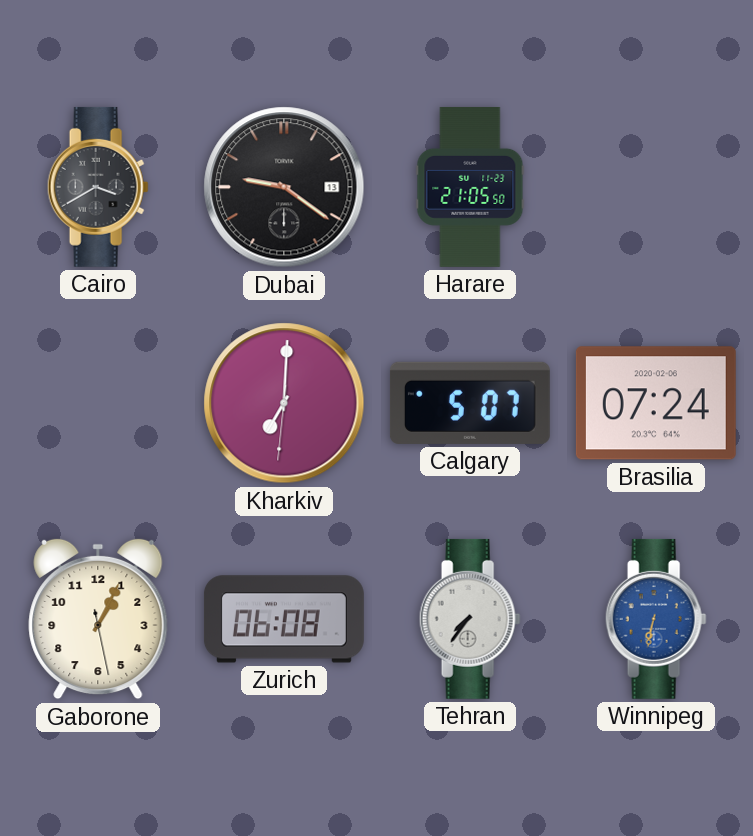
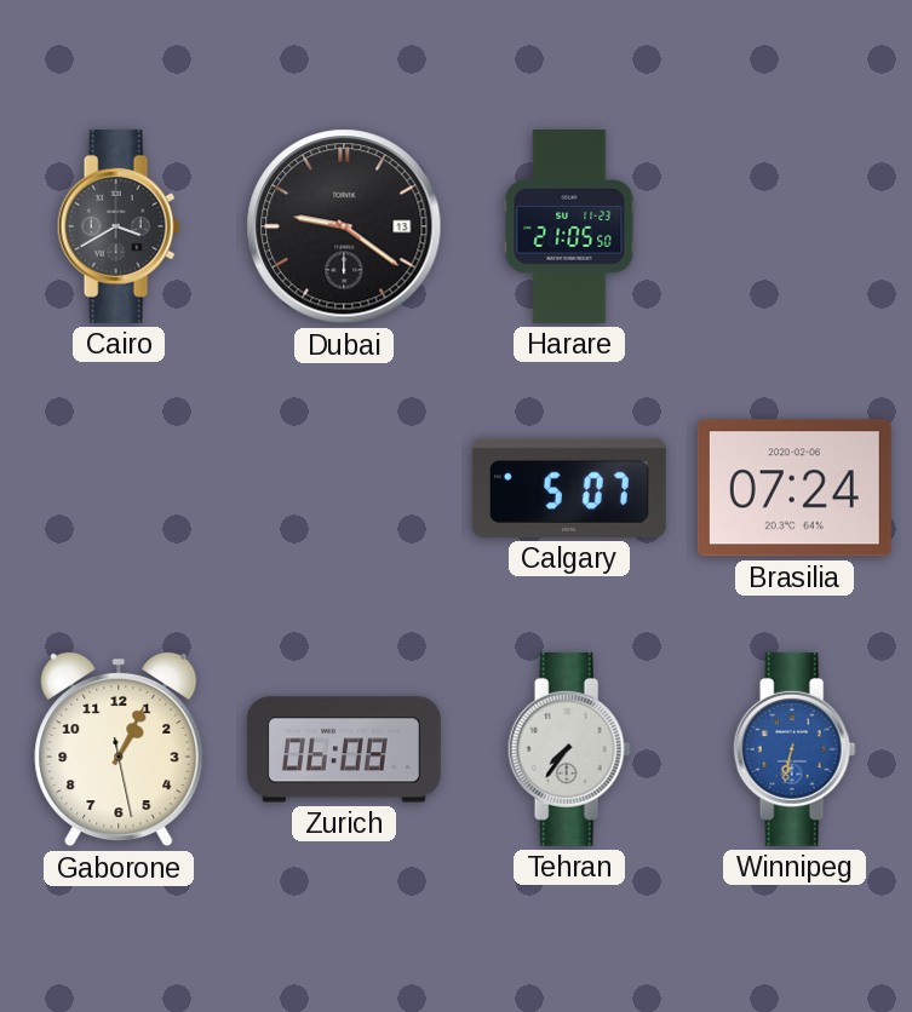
Kharkiv: 7:00 -> none (284, 403)
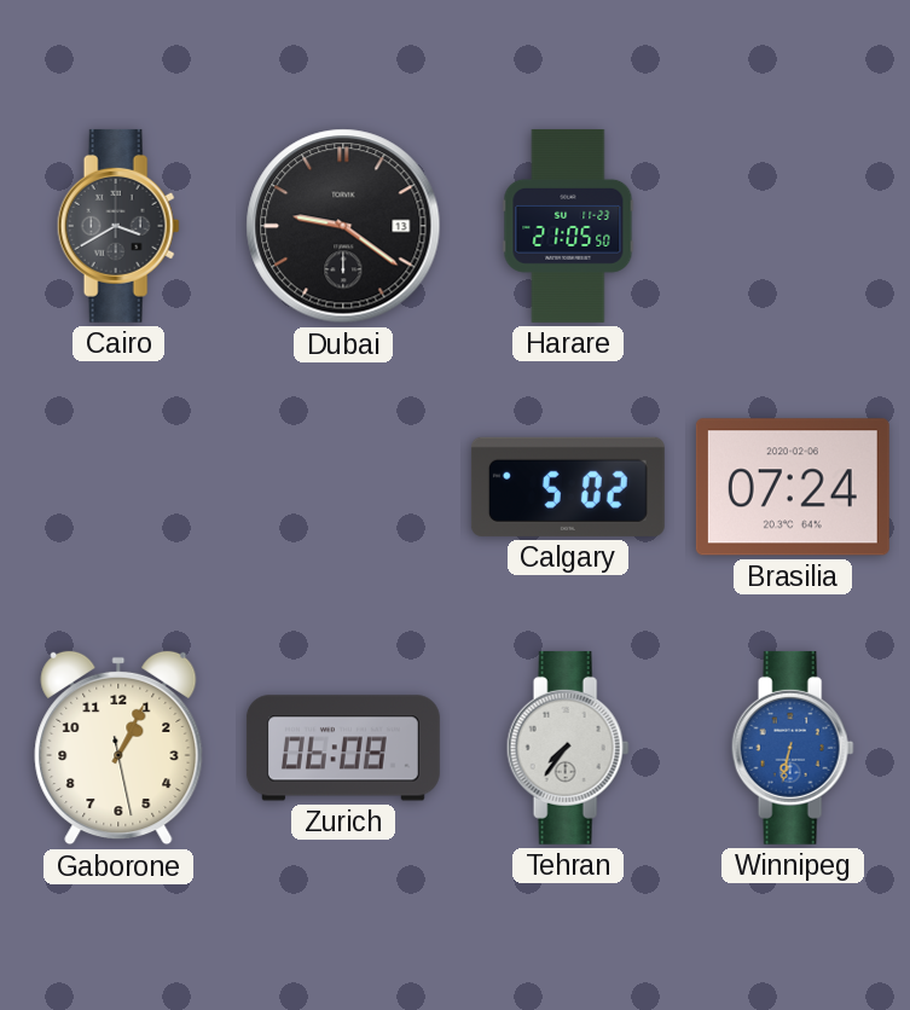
Calgary: 5:07 -> 5:02 (568, 487)
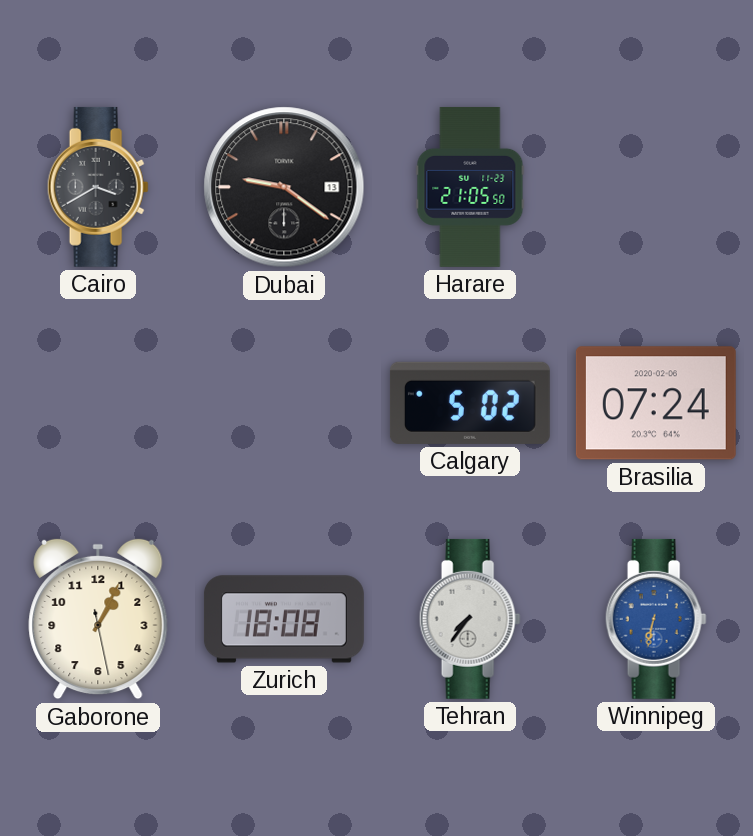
Zurich: 06:08 -> 18:08 (284, 619)
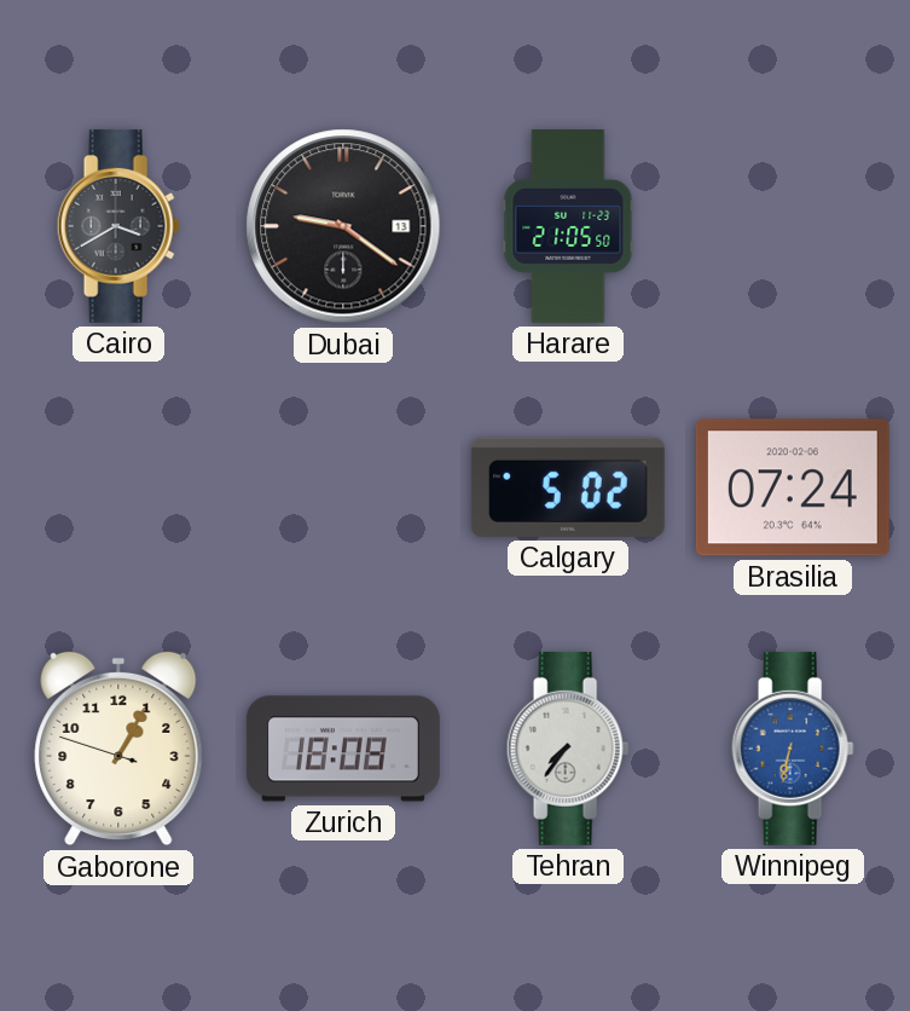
Gaborone: 1:04:28 -> 1:04:48 (118, 749)
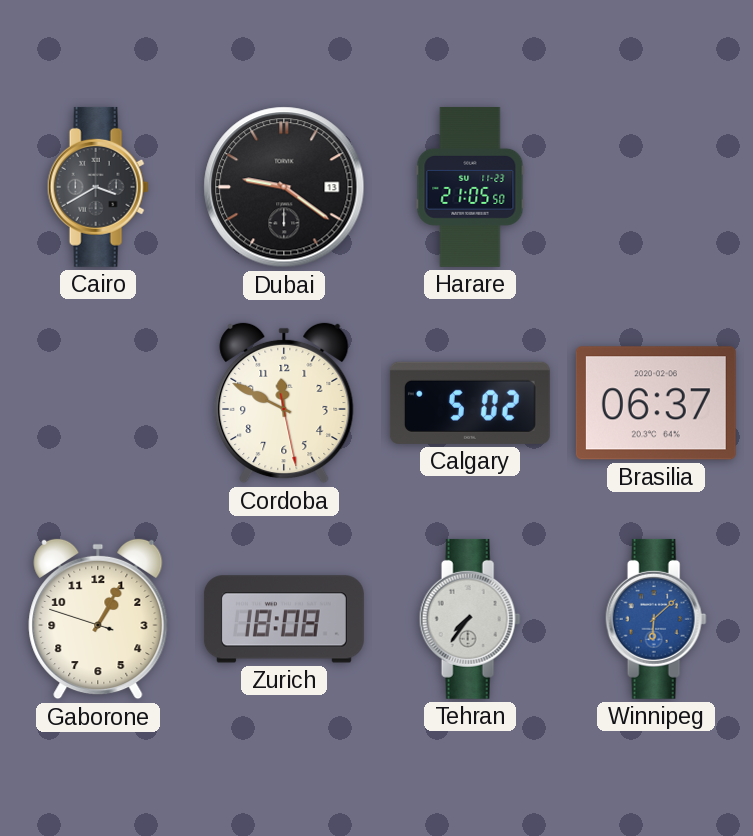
Cordoba: none -> 11:49 (284, 403)
Brasilia: 07:24 -> 06:37 (656, 403)
Winnipeg: 6:32 -> 6:08 (656, 619)
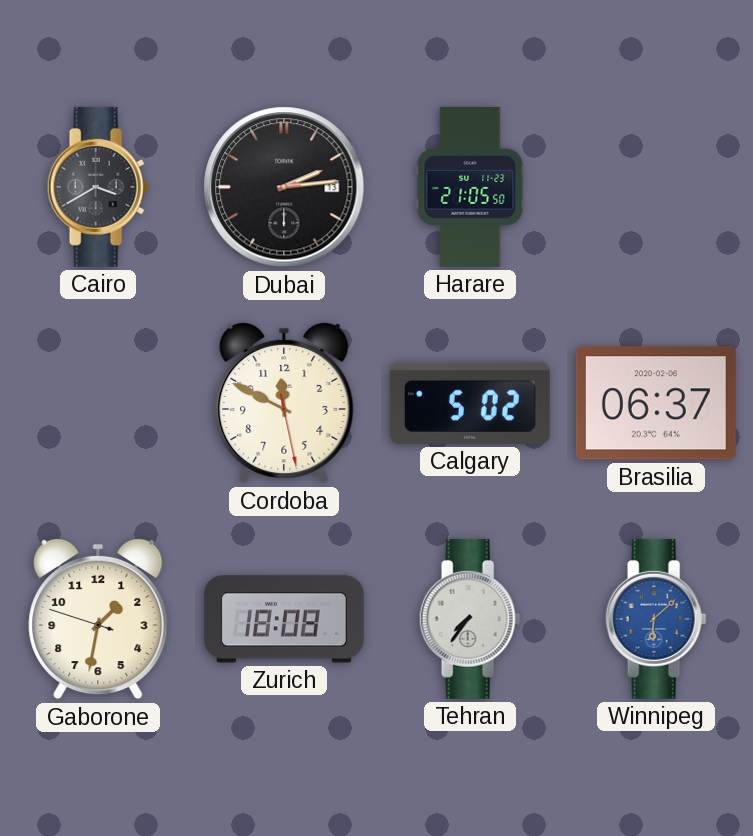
Dubai: 9:21 -> 2:14 (284, 187)
Gaborone: 1:04 -> 1:31 (98, 619)
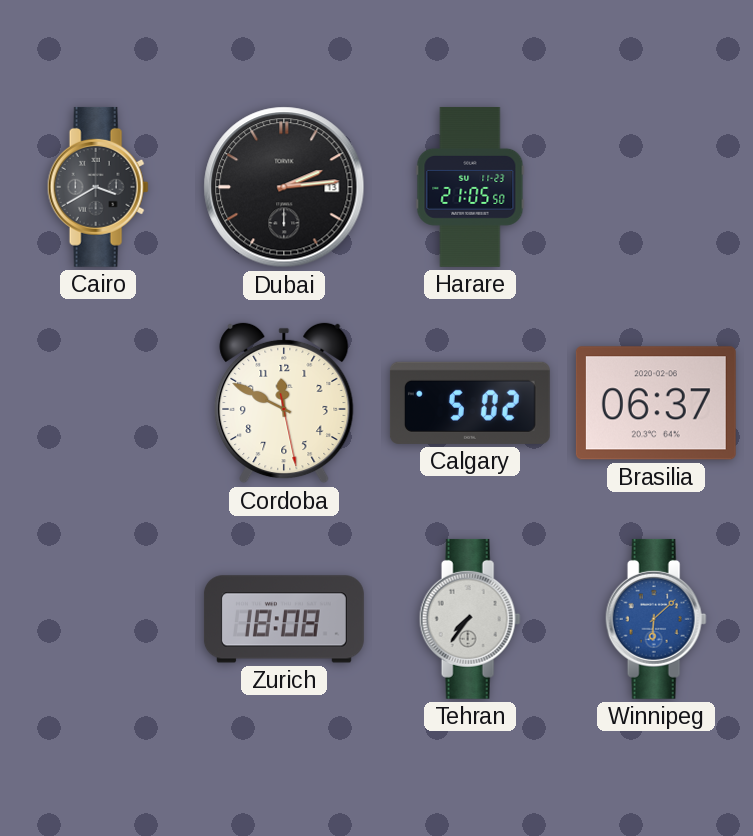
Gaborone: 1:31 -> none (98, 619)
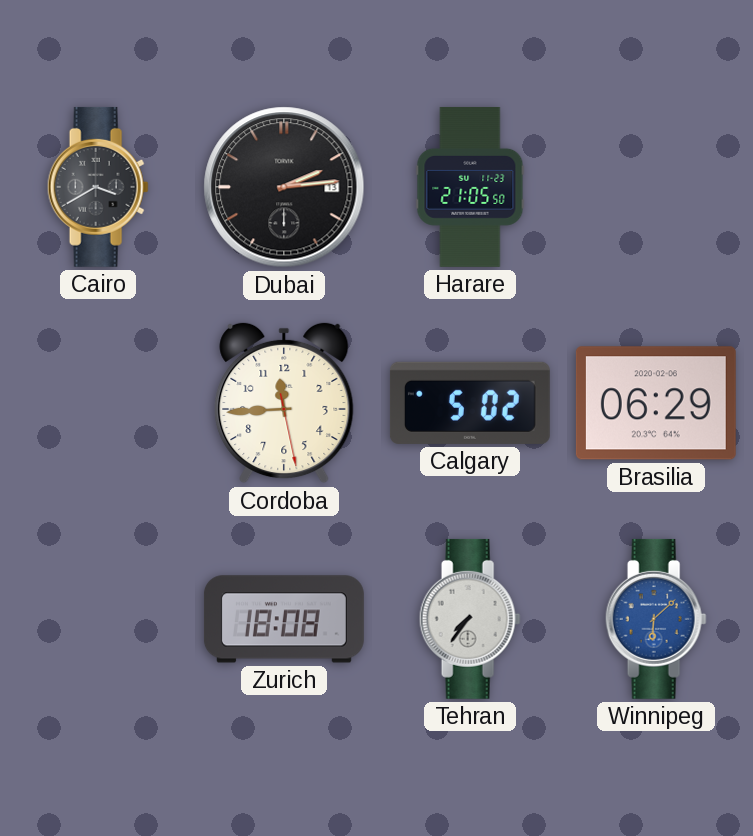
Cordoba: 11:49 -> 11:44 (284, 403)
Brasilia: 06:37 -> 06:29 (656, 403)
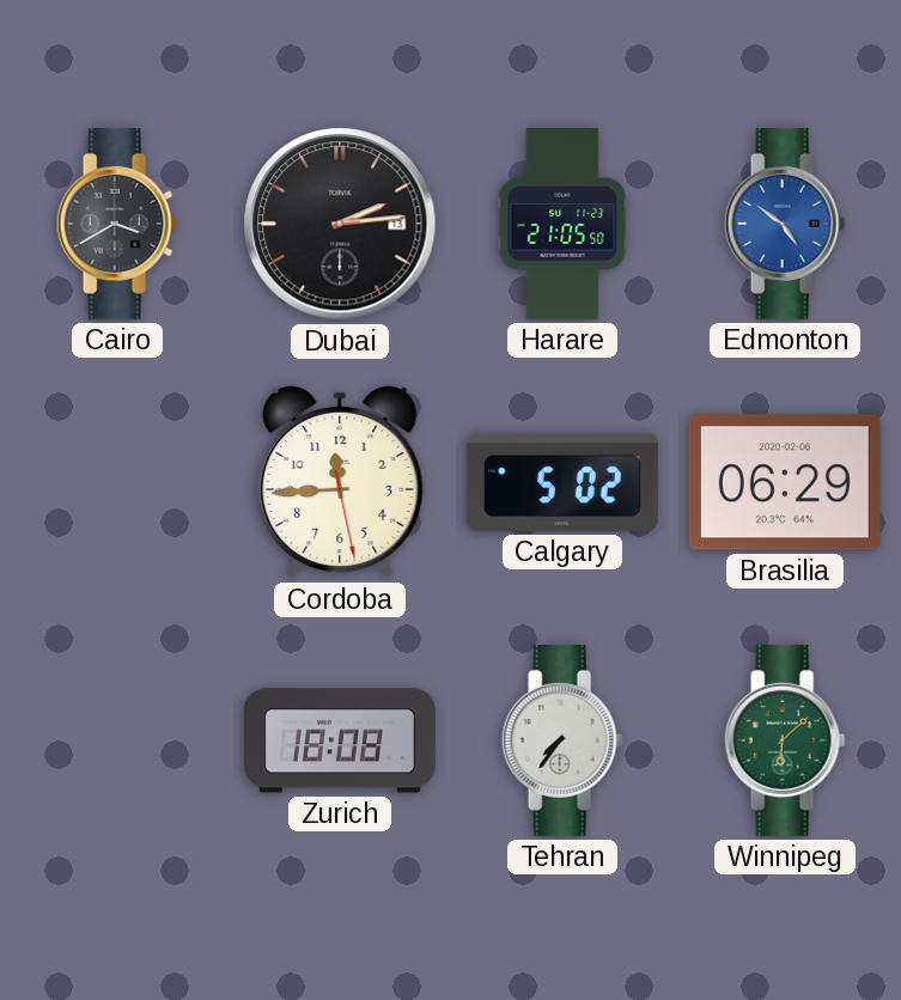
Edmonton: none -> 4:51 (785, 224)
Winnipeg dial: blue -> green (785, 740)
